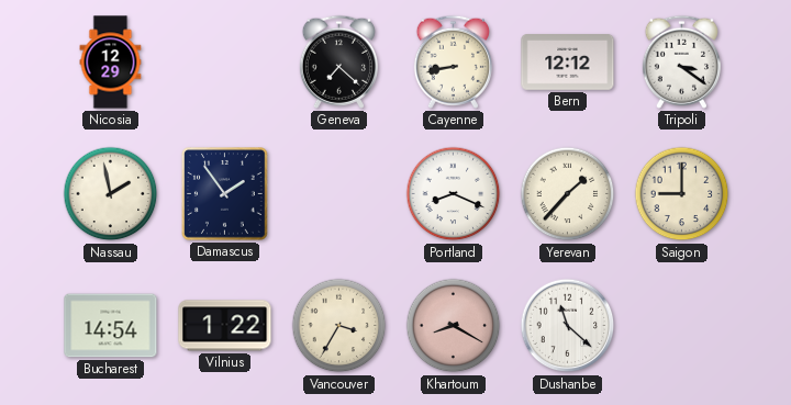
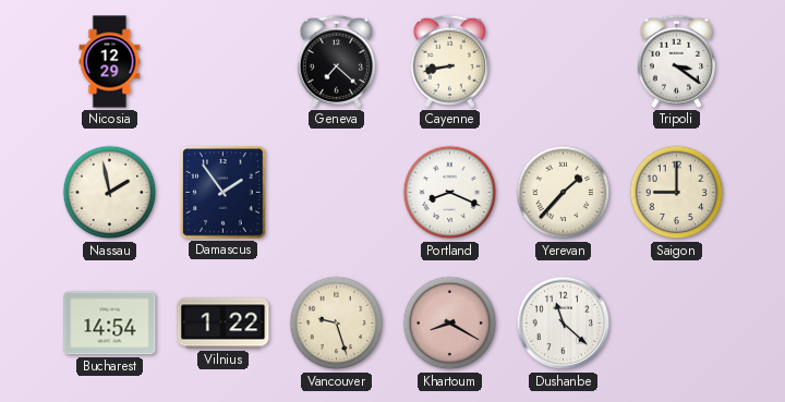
Bern: 12:12 -> none (568, 63)
Vancouver: 3:35 -> 9:27 (337, 324)
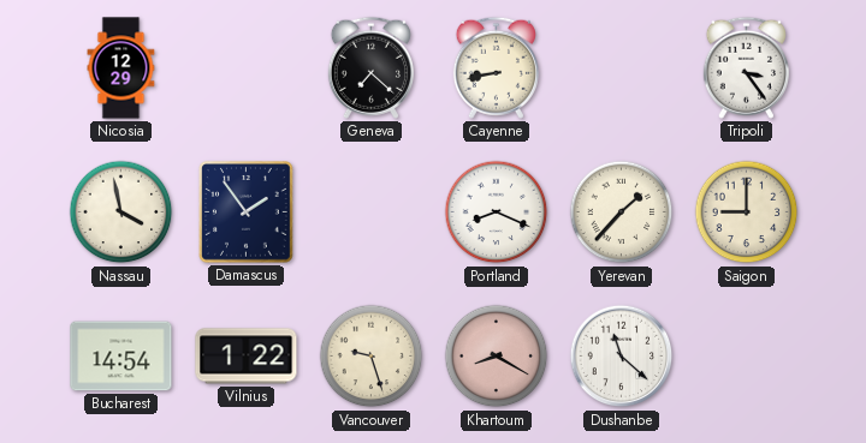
Tripoli: 3:21 -> 3:24 (746, 67)
Nassau: 1:58 -> 3:58 (121, 212)
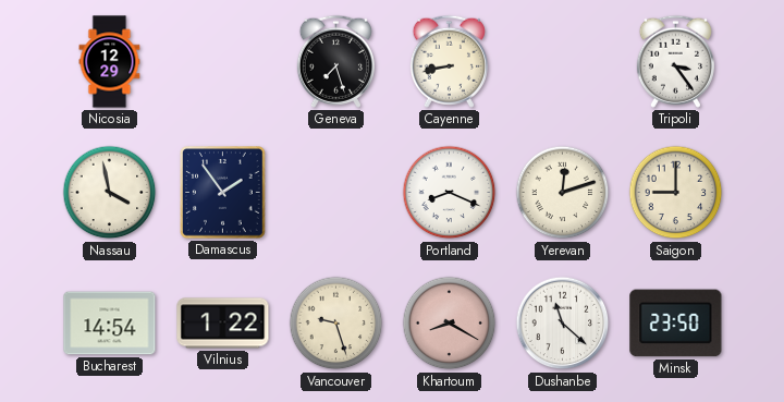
Geneva: 7:22 -> 7:27 (335, 61)
Yerevan: 1:37 -> 12:12 (563, 193)
Minsk: none -> 23:50 (676, 324)
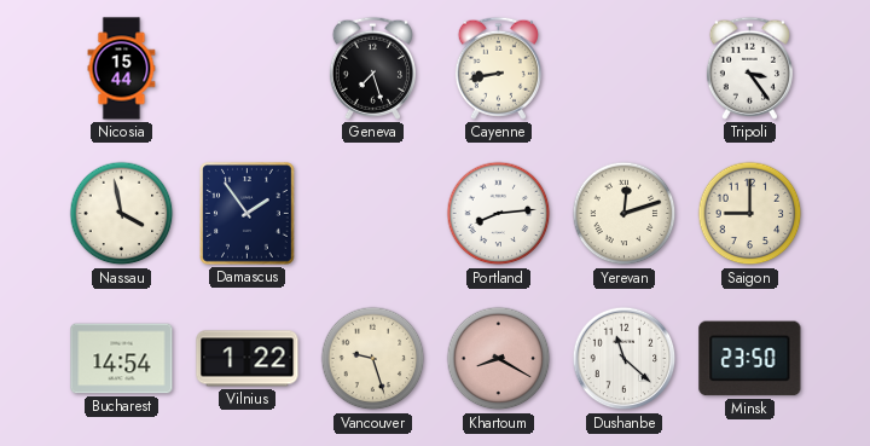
Nicosia: 12:29 -> 15:44 (122, 69)
Portland: 8:19 -> 8:14 (499, 214)
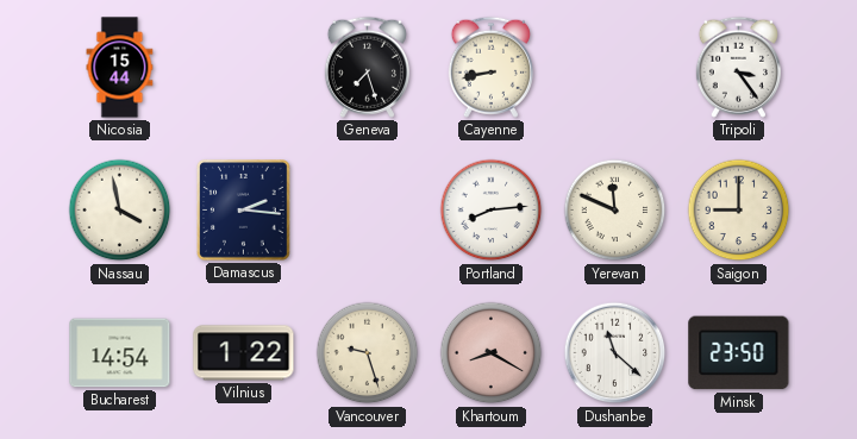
Damascus: 1:54 -> 2:16 (244, 211)
Yerevan: 12:12 -> 11:49 (615, 211)
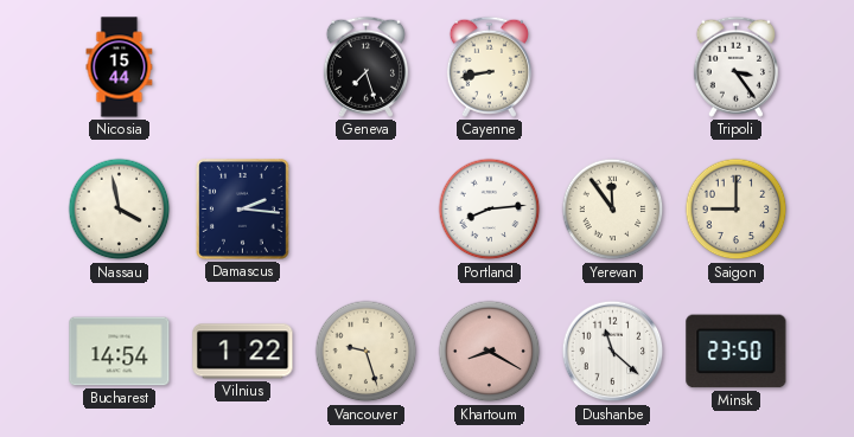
Yerevan: 11:49 -> 11:54 (613, 210)
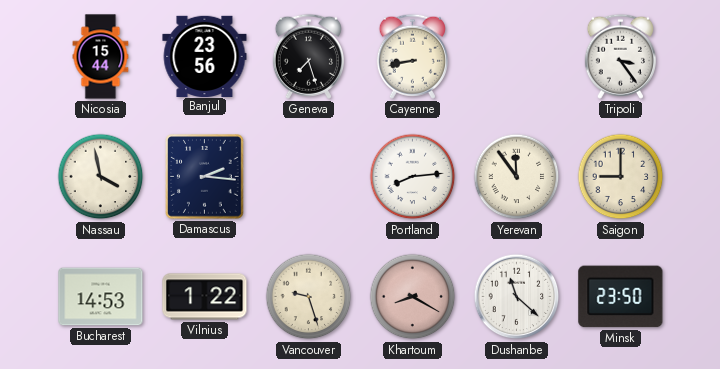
Banjul: none -> 23:56 (205, 56)
Bucharest: 14:54 -> 14:53 (101, 297)
